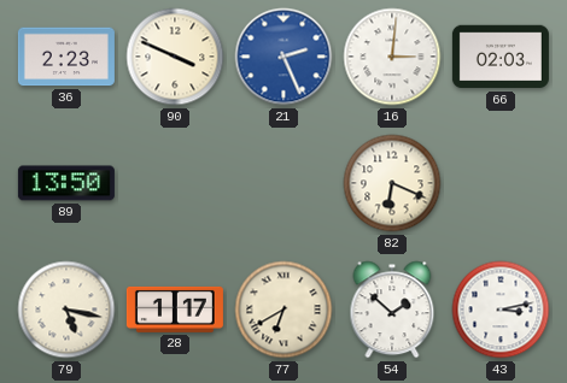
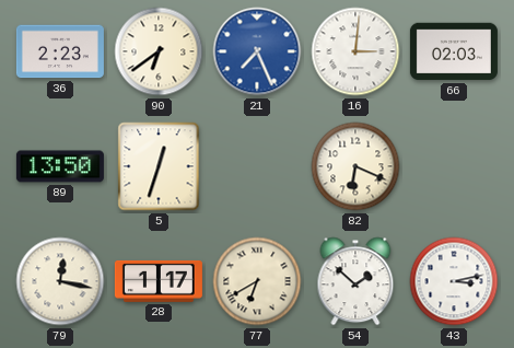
90: 3:49 -> 6:39 (159, 51)
21: 2:26 -> 7:26 (257, 51)
5: none -> 12:33 (159, 166)
79: 5:17 -> 12:17 (60, 281)
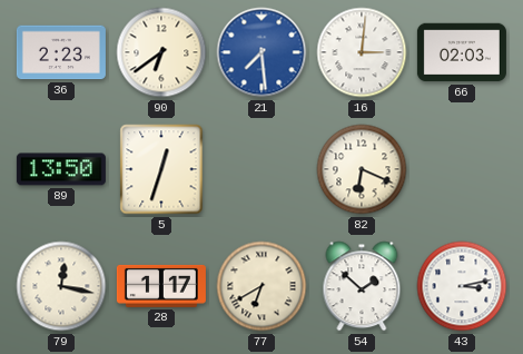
21: 7:26 -> 7:29 (261, 52)
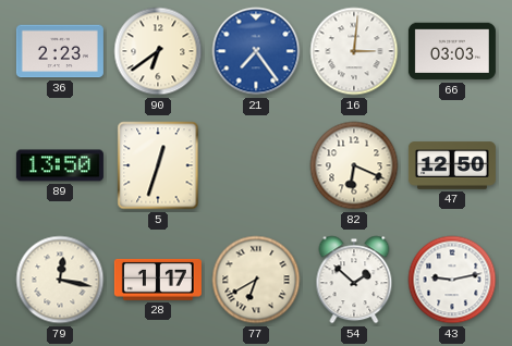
21: 7:29 -> 7:24 (256, 51)
66: 02:03 -> 03:03 (452, 51)
47: none -> 12:50 (452, 165)
43: 3:13 -> 9:13 (452, 280)
